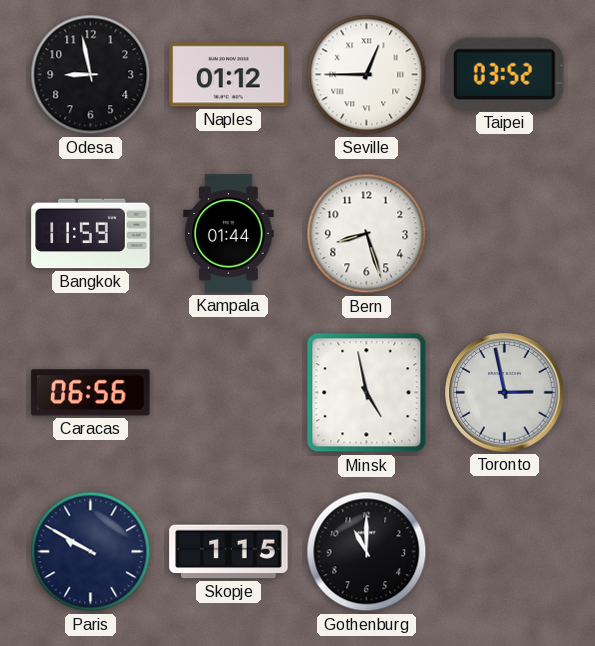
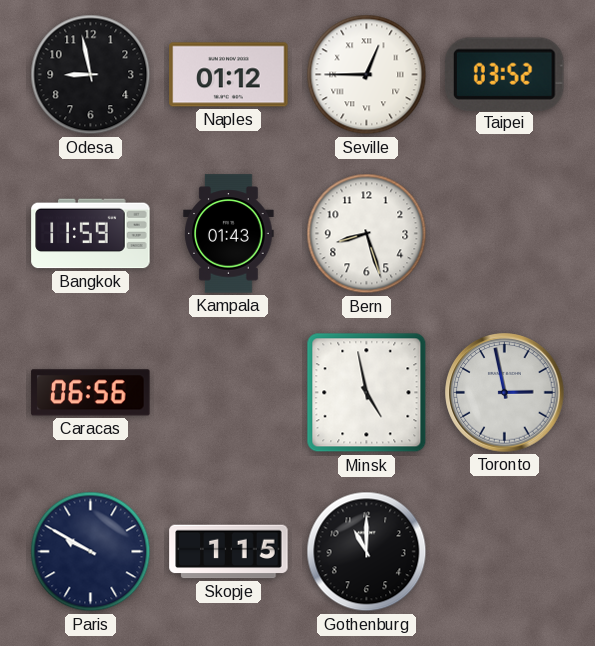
Kampala: 01:44 -> 01:43 (229, 234)
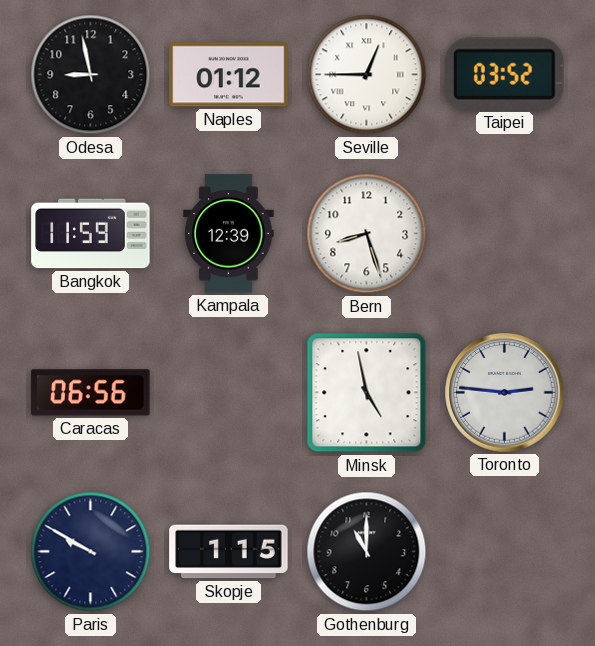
Kampala: 01:43 -> 12:39 (229, 234)
Toronto: 2:58 -> 2:46 (505, 393)
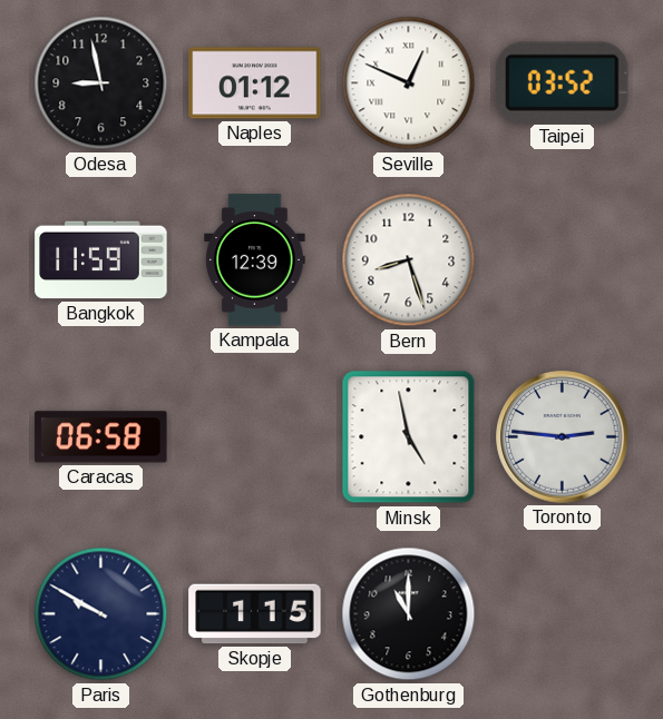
Seville: 12:45 -> 12:49 (409, 83)
Caracas: 06:56 -> 06:58 (101, 437)
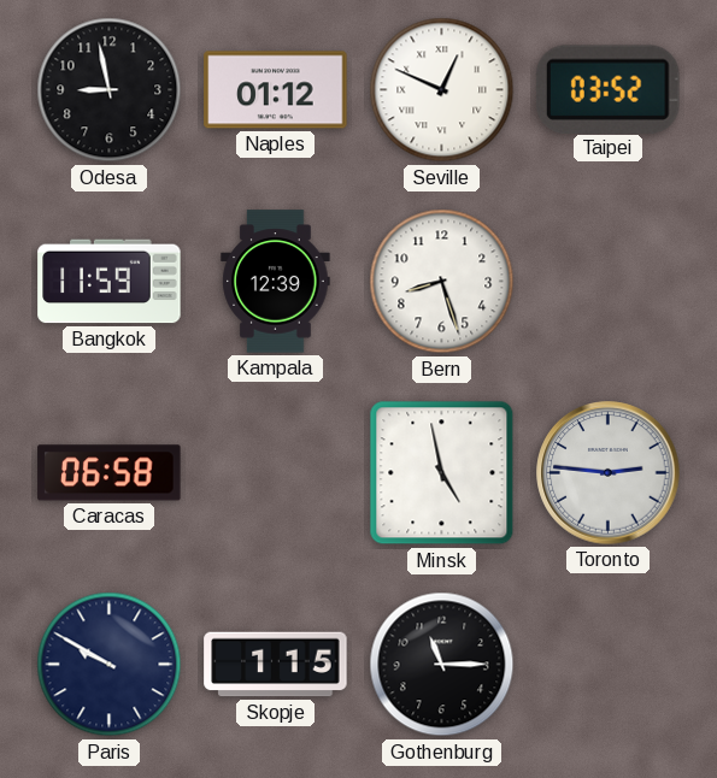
Gothenburg: 11:00 -> 11:15 (442, 665)
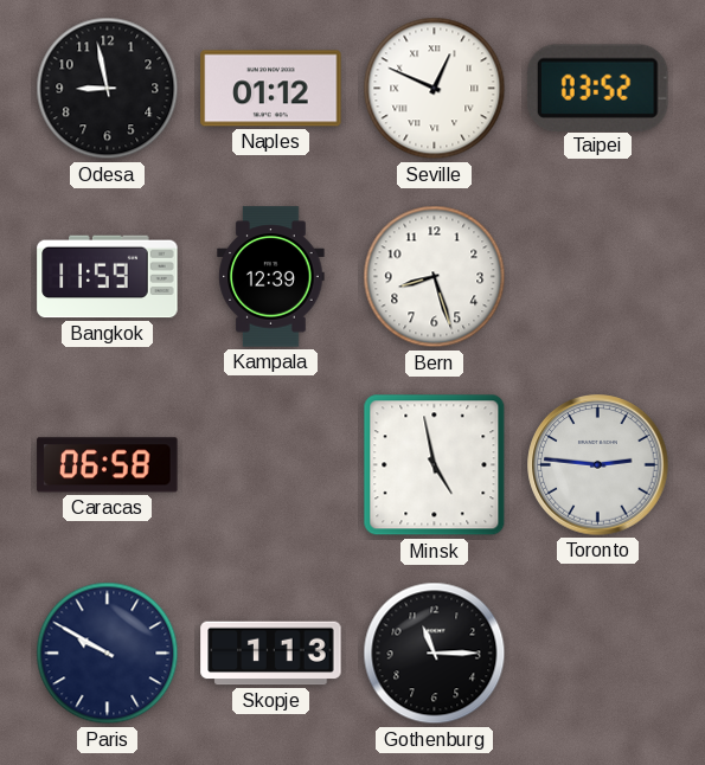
Skopje: 1:15 -> 1:13 (271, 654)
